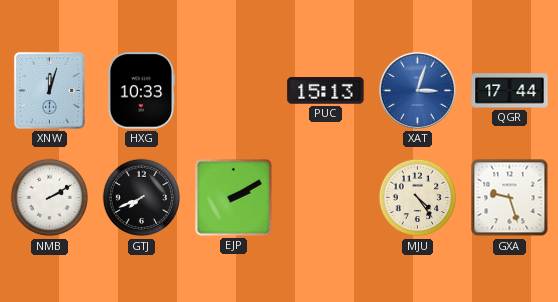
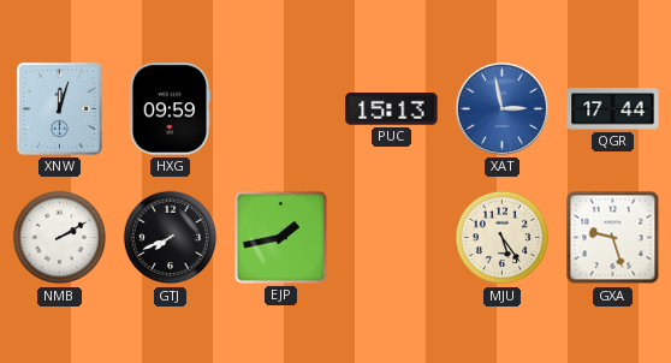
HXG: 10:33 -> 09:59 (171, 109)
XAT: 3:03 -> 2:58 (501, 108)
EJP: 2:10 -> 1:43 (281, 238)
MJU: 4:24 -> 5:24 (503, 238)
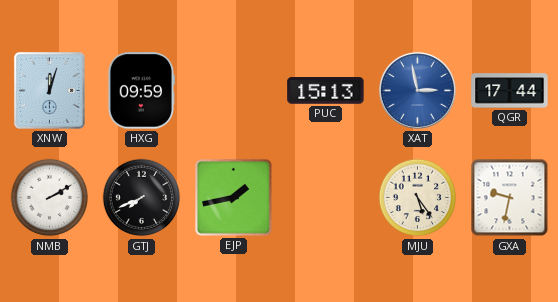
GXA: 9:27 -> 9:32 (510, 198)
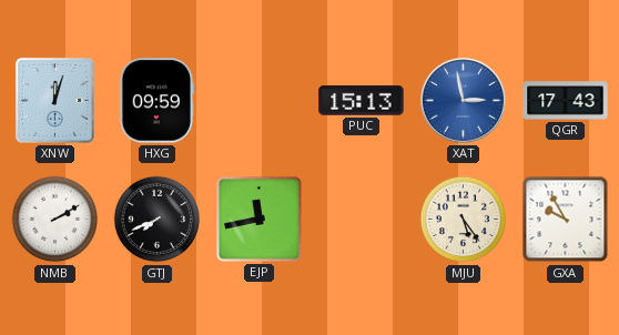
QGR: 17:44 -> 17:43 (566, 101)
EJP: 1:43 -> 11:43 (260, 220)
GXA: 9:32 -> 9:55 (566, 220)
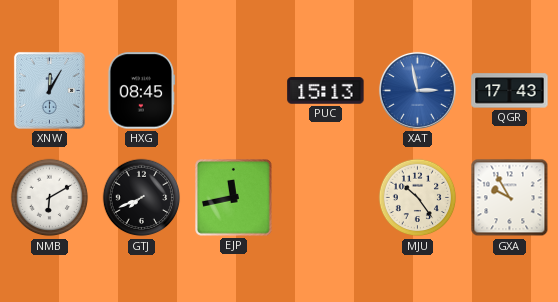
XNW: 12:03 -> 12:05 (49, 90)
HXG: 09:59 -> 08:45 (142, 91)
NMB: 2:10 -> 6:10 (50, 198)
MJU: 5:24 -> 10:24 (418, 198)
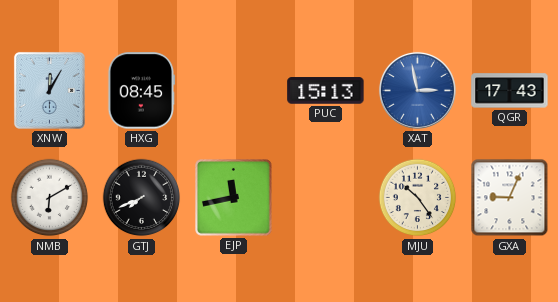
GXA: 9:55 -> 9:04 (510, 198)
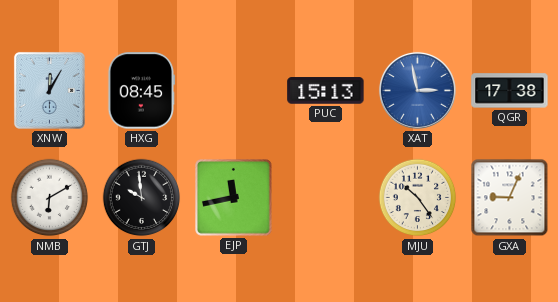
QGR: 17:43 -> 17:38 (510, 91)
GTJ: 7:41 -> 9:59 (142, 198)
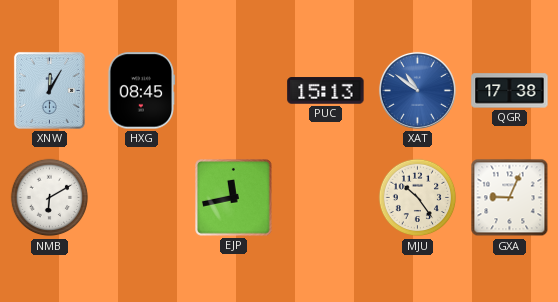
XAT: 2:58 -> 10:51 (417, 90)
GTJ: 9:59 -> none (142, 198)
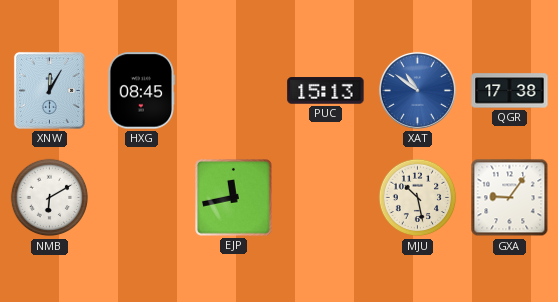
MJU: 10:24 -> 10:28 (418, 198)
GXA: 9:04 -> 9:06 (510, 198)
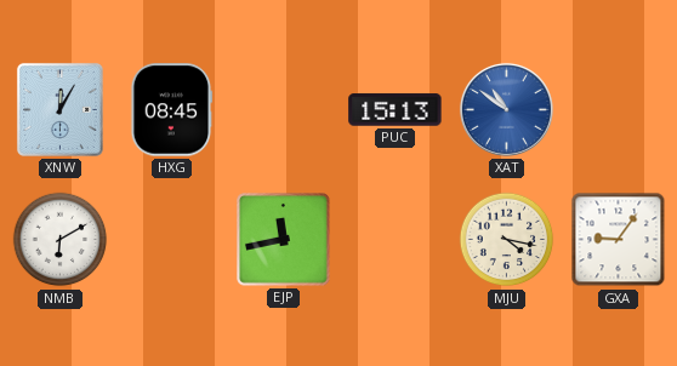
QGR: 17:38 -> none (510, 91)
MJU: 10:28 -> 4:17 (507, 240)
